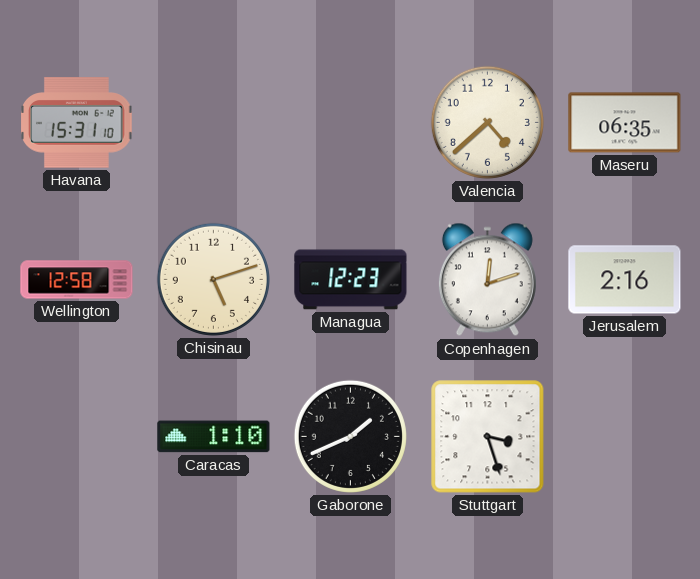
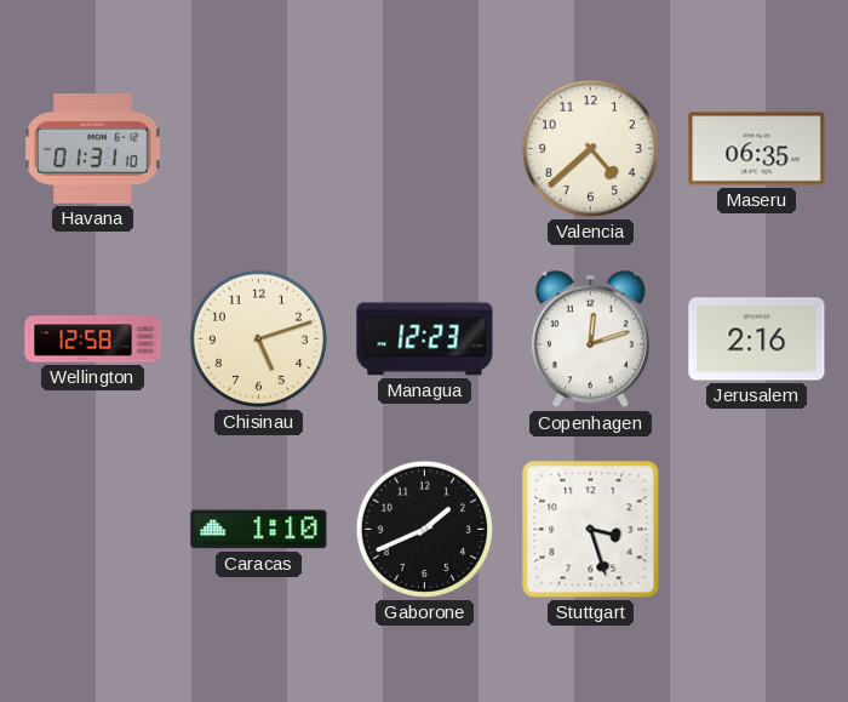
Havana: 15:31 -> 01:31 (93, 149)
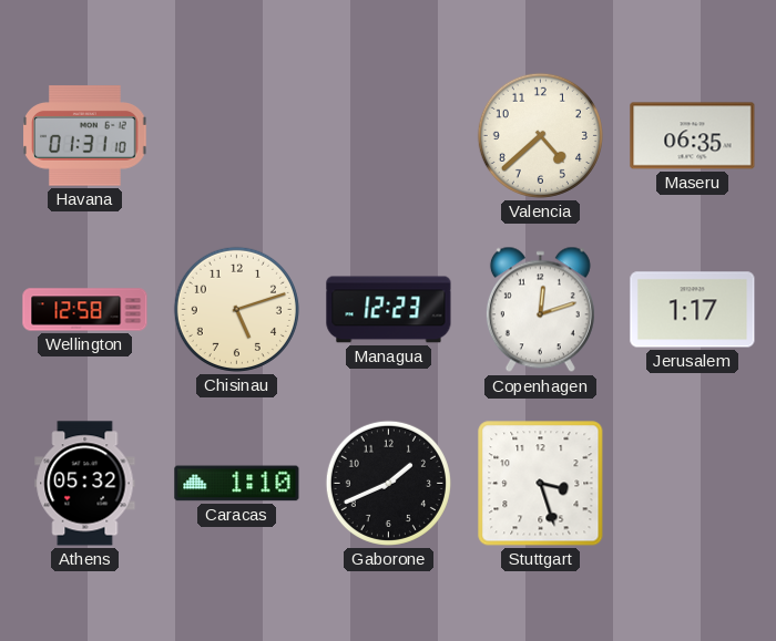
Jerusalem: 2:16 -> 1:17 (693, 310)
Athens: none -> 05:32 (85, 484)
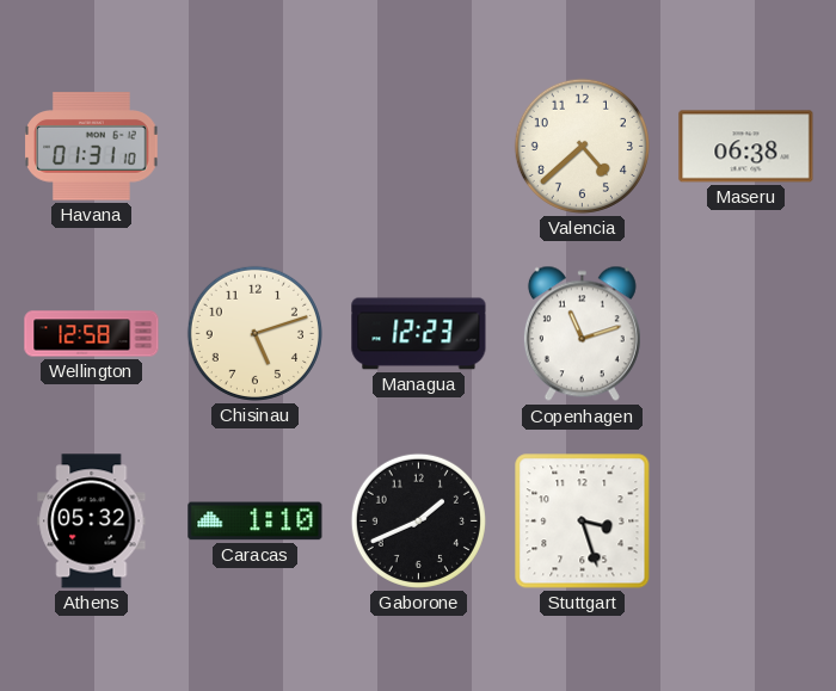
Maseru: 06:35 -> 06:38 (746, 147)
Copenhagen: 12:12 -> 11:12 (582, 334)
Jerusalem: 1:17 -> none (693, 310)
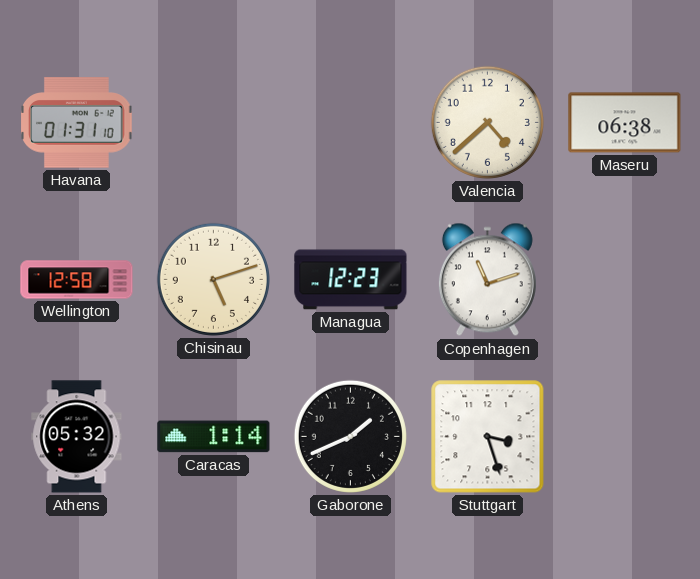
Caracas: 1:10 -> 1:14 (214, 437)
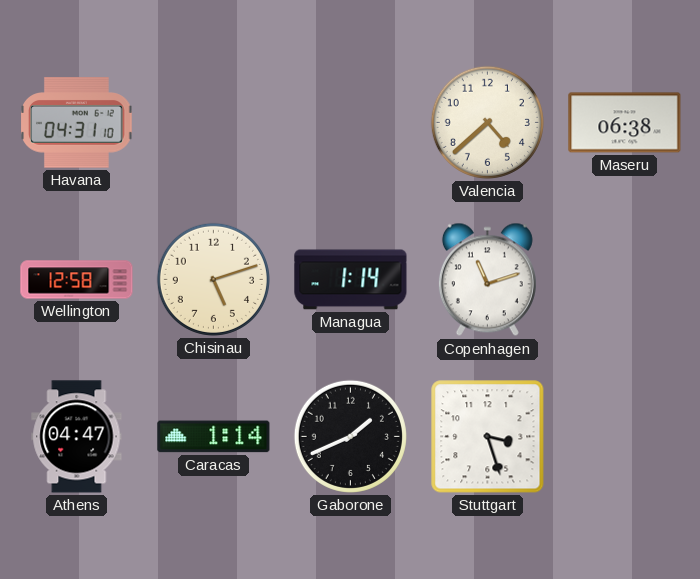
Havana: 01:31 -> 04:31 (77, 123)
Managua: 12:23 -> 1:14 (351, 280)
Athens: 05:32 -> 04:47 (77, 437)
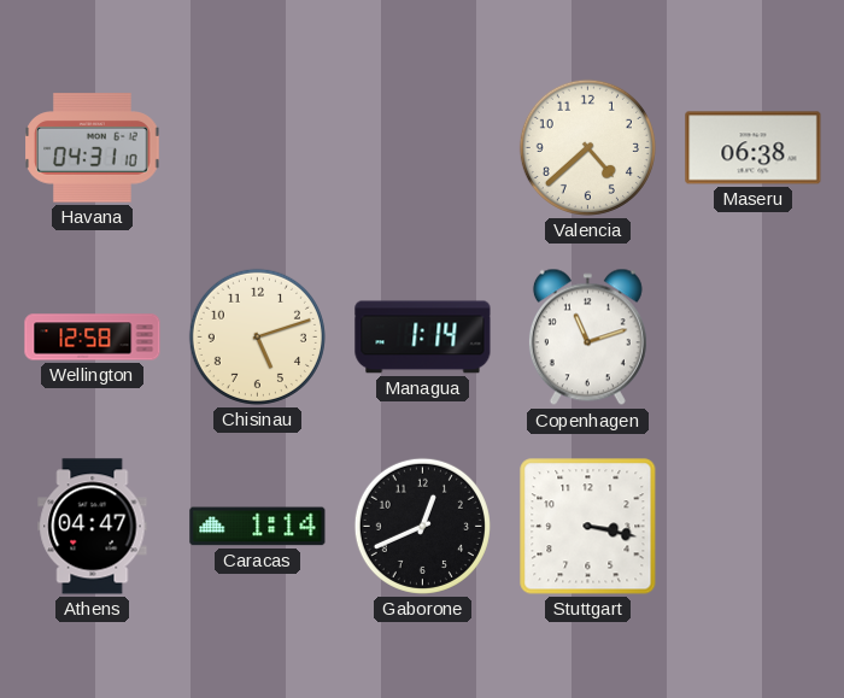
Gaborone: 1:41 -> 12:41 (422, 526)
Stuttgart: 3:27 -> 3:17 (588, 527)
